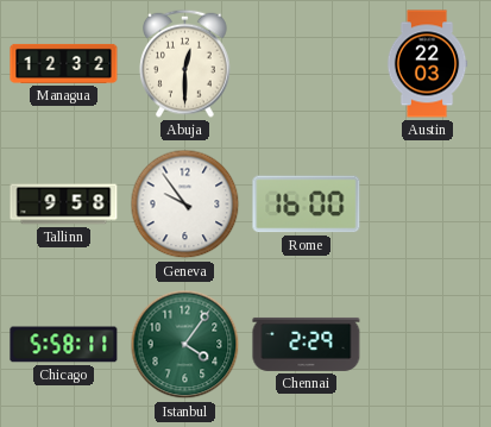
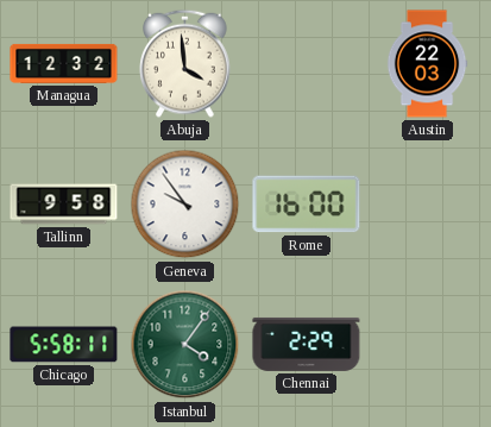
Abuja: 12:30 -> 3:59 (185, 63)
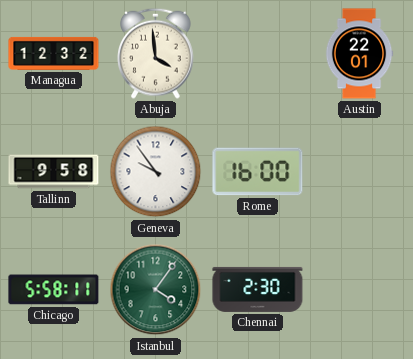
Austin: 22:03 -> 22:01 (359, 54)
Chennai: 2:29 -> 2:30 (258, 289)
